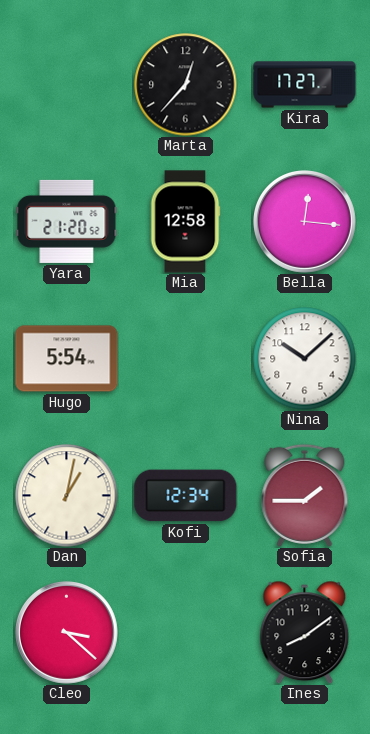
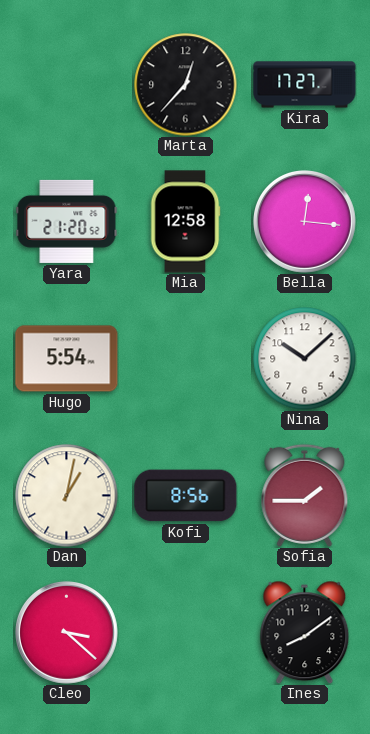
Kofi: 12:34 -> 8:56 (186, 496)
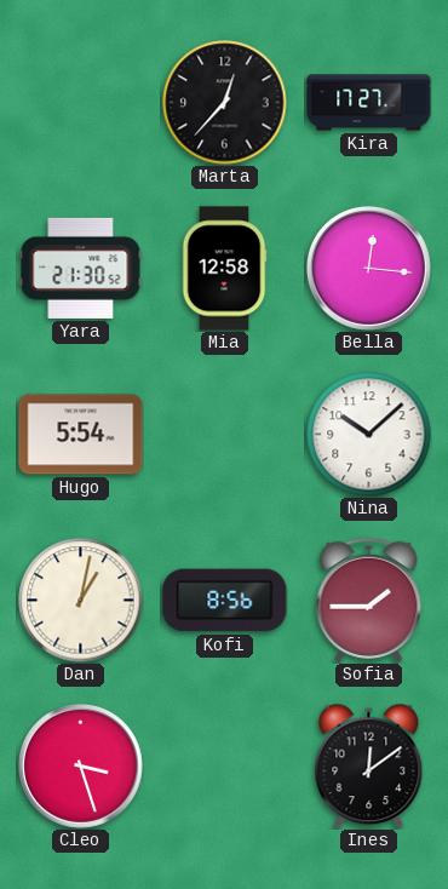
Yara: 21:20 -> 21:30 (81, 268)
Cleo: 3:22 -> 3:27 (81, 767)
Ines: 8:09 -> 12:09 (369, 765)
